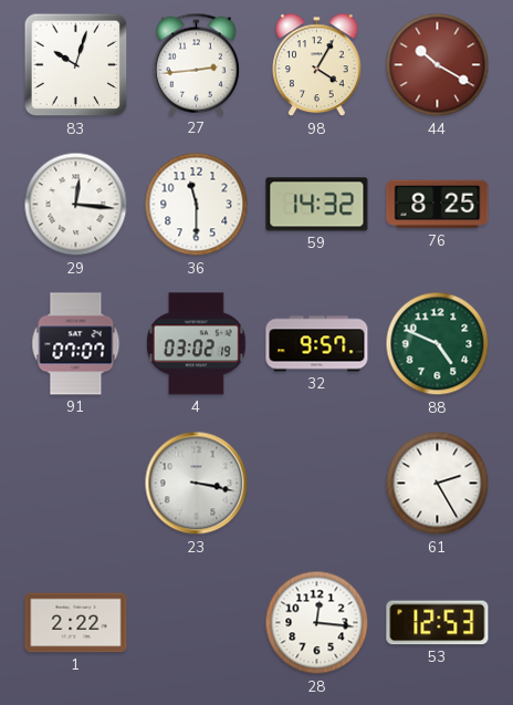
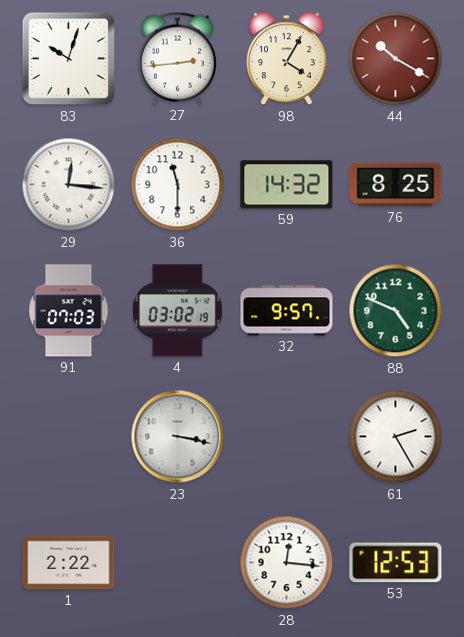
91: 07:07 -> 07:03 (69, 311)
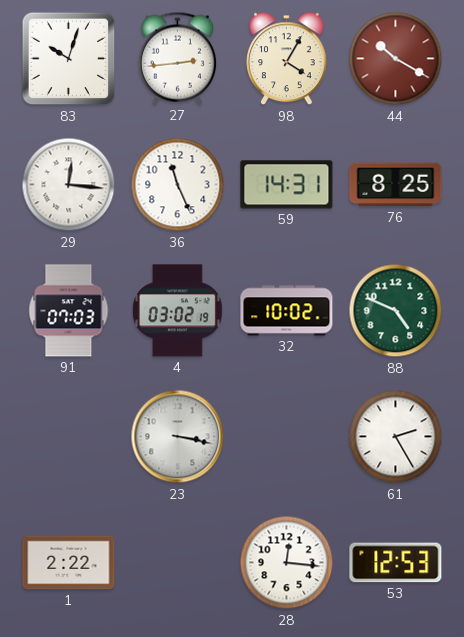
36: 11:30 -> 11:26 (178, 185)
59: 14:32 -> 14:31 (287, 185)
32: 9:57 -> 10:02 (287, 311)
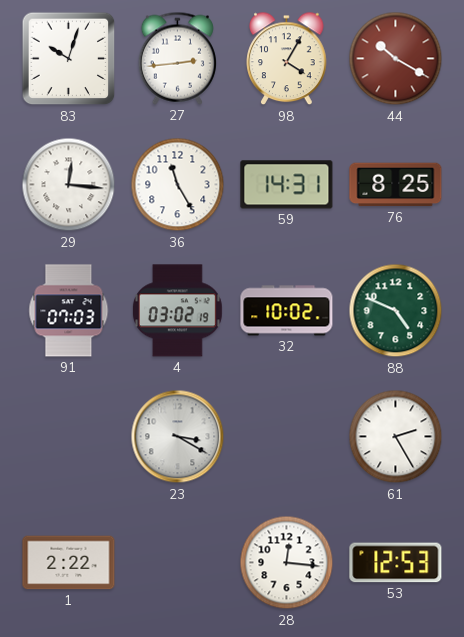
36: 11:26 -> 11:25 (178, 185)
23: 3:17 -> 3:20 (178, 437)
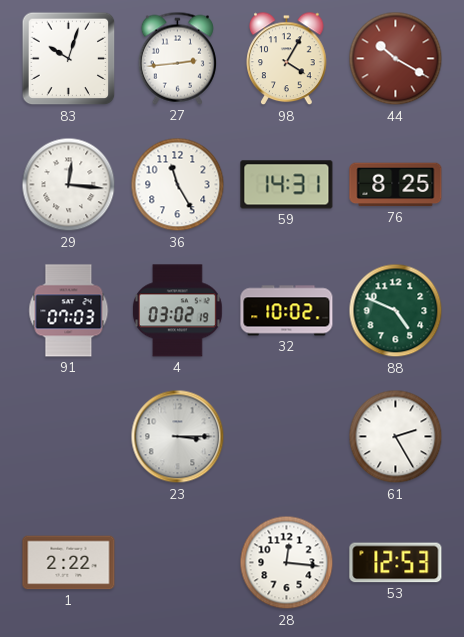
23: 3:20 -> 3:15 (178, 437)
